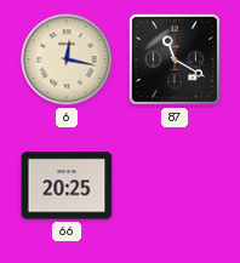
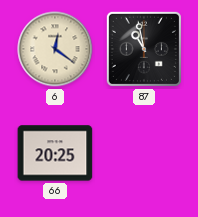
6: 12:17 -> 12:21 (55, 49)
87: 11:20 -> 10:58 (144, 49)
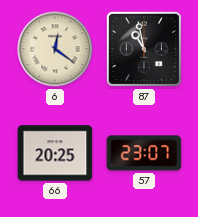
57: none -> 23:07 (144, 153)
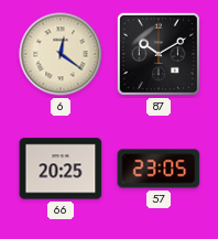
87: 10:58 -> 10:10 (159, 54)
57: 23:07 -> 23:05 (159, 169)
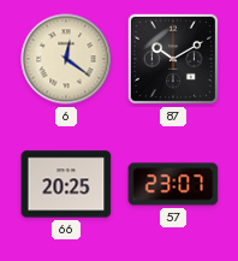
57: 23:05 -> 23:07 (173, 184)
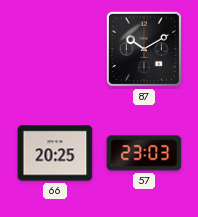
6: 12:21 -> none (66, 59)
57: 23:07 -> 23:03 (144, 153)
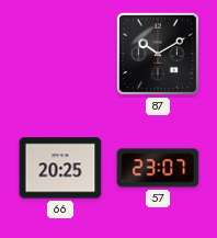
57: 23:03 -> 23:07 (158, 168)
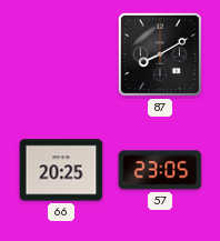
87: 10:10 -> 8:10 (160, 54)
57: 23:07 -> 23:05 (160, 170)
